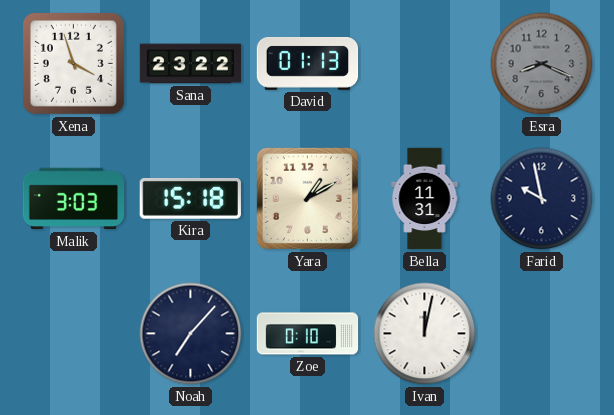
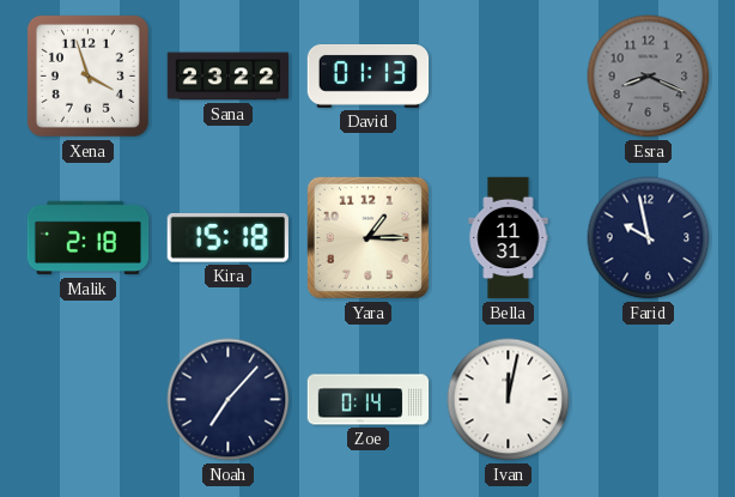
Malik: 3:03 -> 2:18 (89, 238)
Yara: 1:10 -> 1:15 (367, 237)
Zoe: 0:10 -> 0:14 (369, 400)
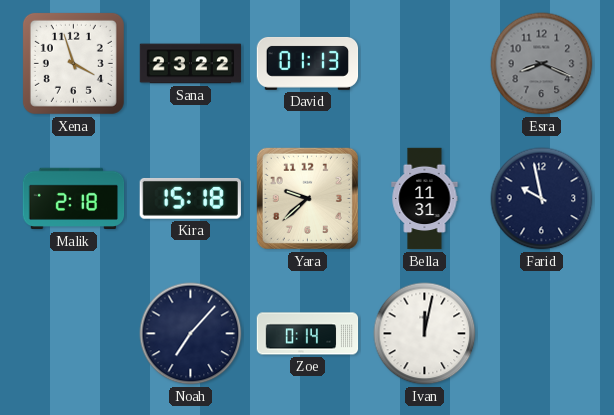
Yara: 1:15 -> 9:38 (307, 198)
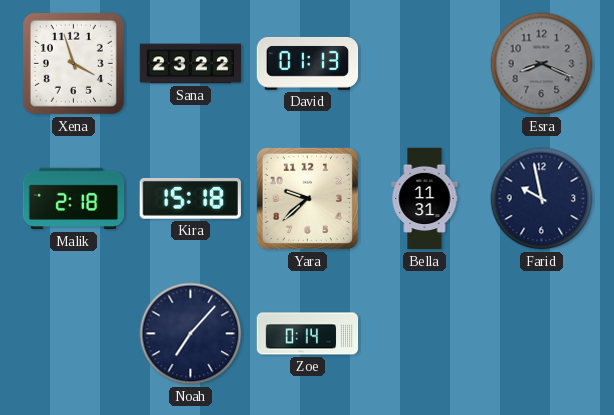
Ivan: 12:02 -> none (425, 334)
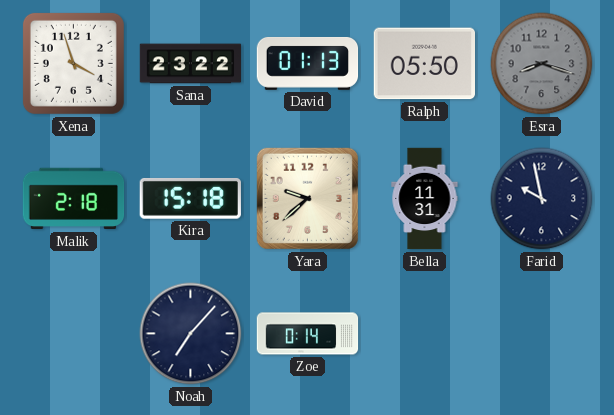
Ralph: none -> 05:50 (424, 64)
Esra: 8:19 -> 8:18 (542, 64)
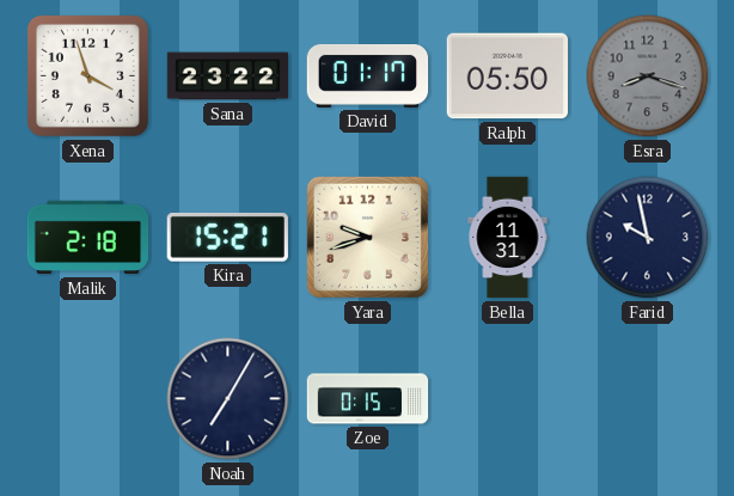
David: 01:13 -> 01:17 (368, 75)
Kira: 15:18 -> 15:21 (227, 237)
Yara: 9:38 -> 9:42 (367, 237)
Noah: 7:07 -> 7:05 (228, 399)
Zoe: 0:14 -> 0:15 (368, 399)
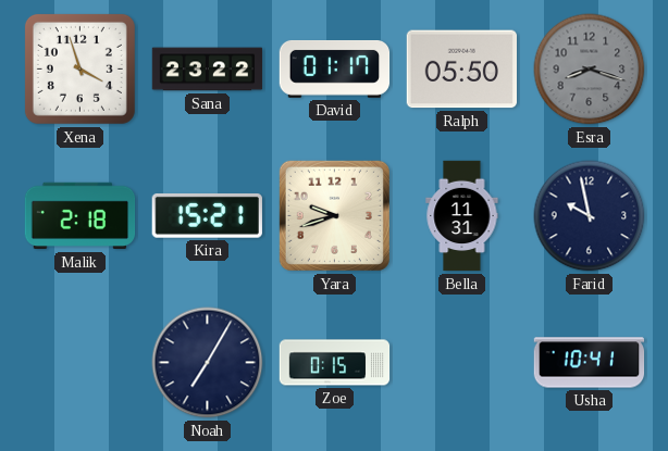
Usha: none -> 10:41 (590, 363)
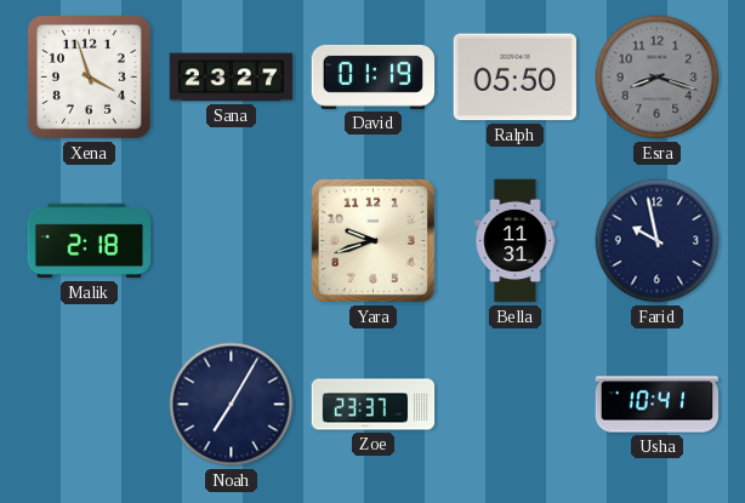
Sana: 23:22 -> 23:27 (232, 78)
David: 01:17 -> 01:19 (374, 76)
Kira: 15:21 -> none (207, 215)
Zoe: 0:15 -> 23:37 (374, 405)
